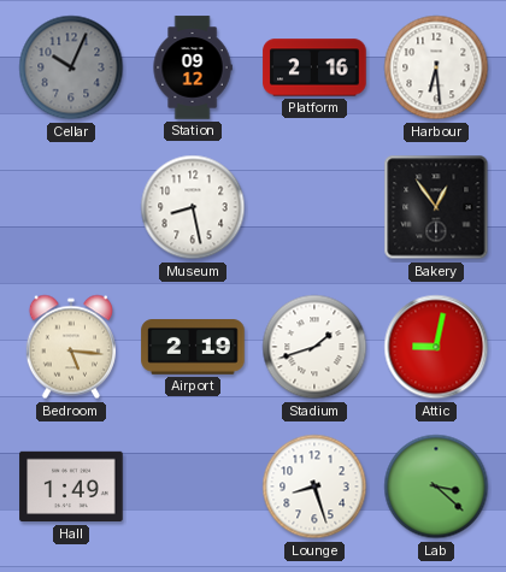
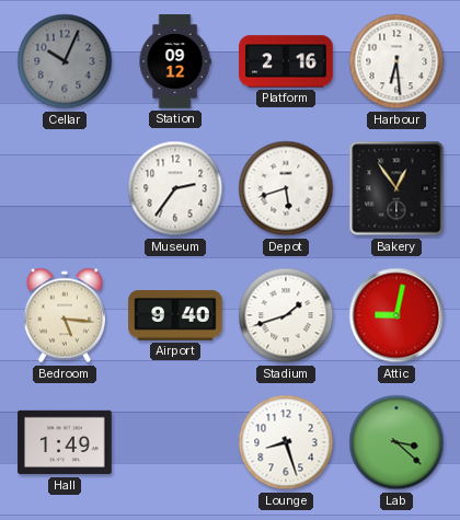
Museum: 8:28 -> 2:36 (175, 188)
Depot: none -> 5:42 (286, 188)
Airport: 2:19 -> 9:40 (175, 316)
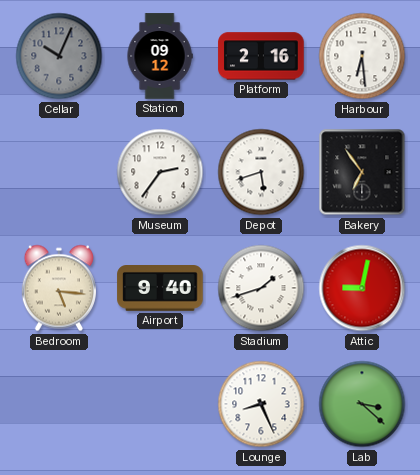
Bakery: 12:54 -> 6:54 (362, 172)
Hall: 1:49 -> none (65, 442)
Lounge: 8:27 -> 8:26 (261, 404)
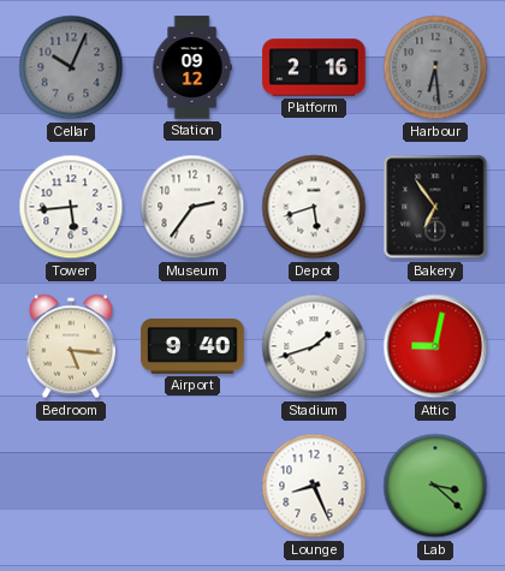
Harbour dial: white -> grey (435, 67)
Tower: none -> 5:44 (71, 207)
